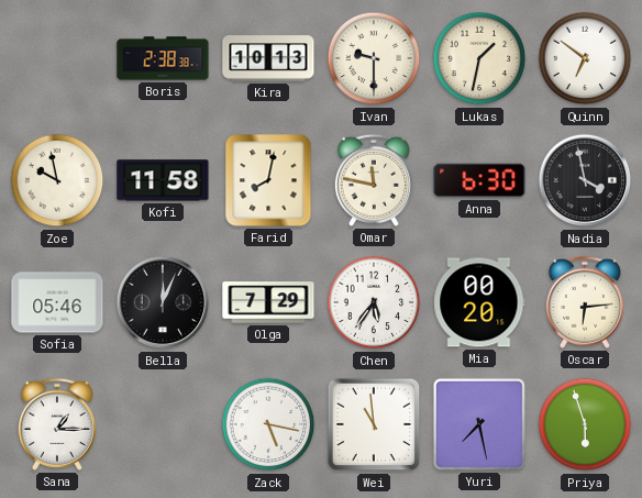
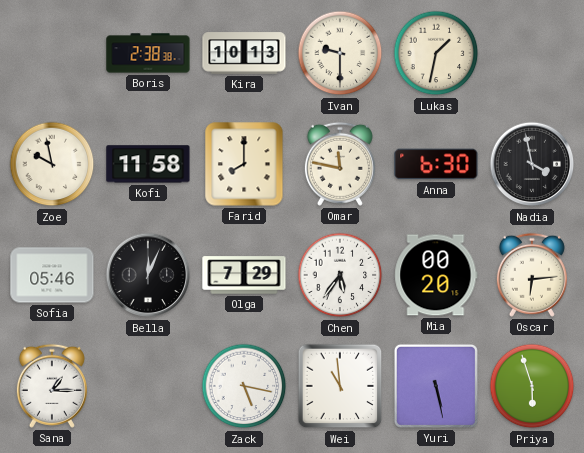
Quinn: 6:51 -> none (585, 58)
Farid: 8:02 -> 8:00 (244, 164)
Yuri: 7:28 -> 5:28 (436, 386)
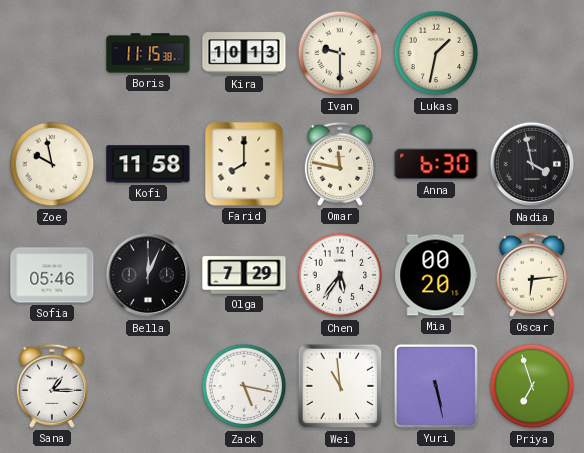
Boris: 2:38 -> 11:15 (148, 53)
Priya: 5:57 -> 6:57 (532, 386)
